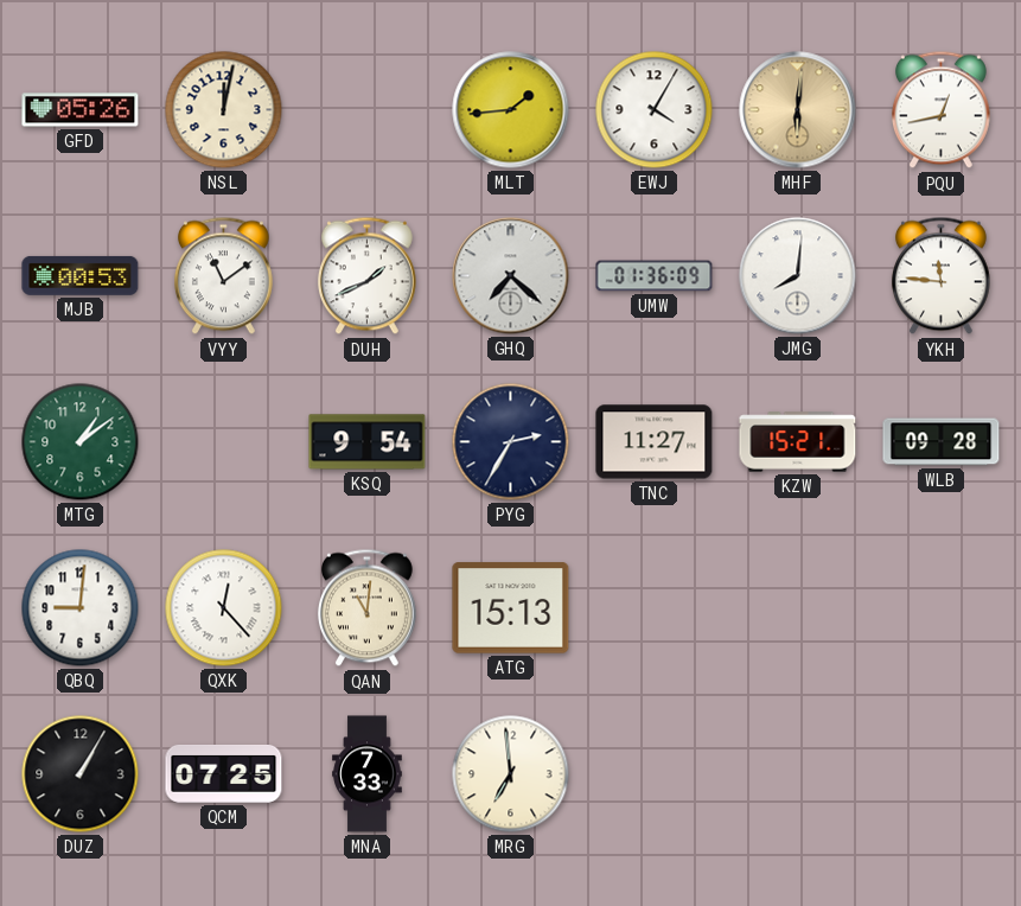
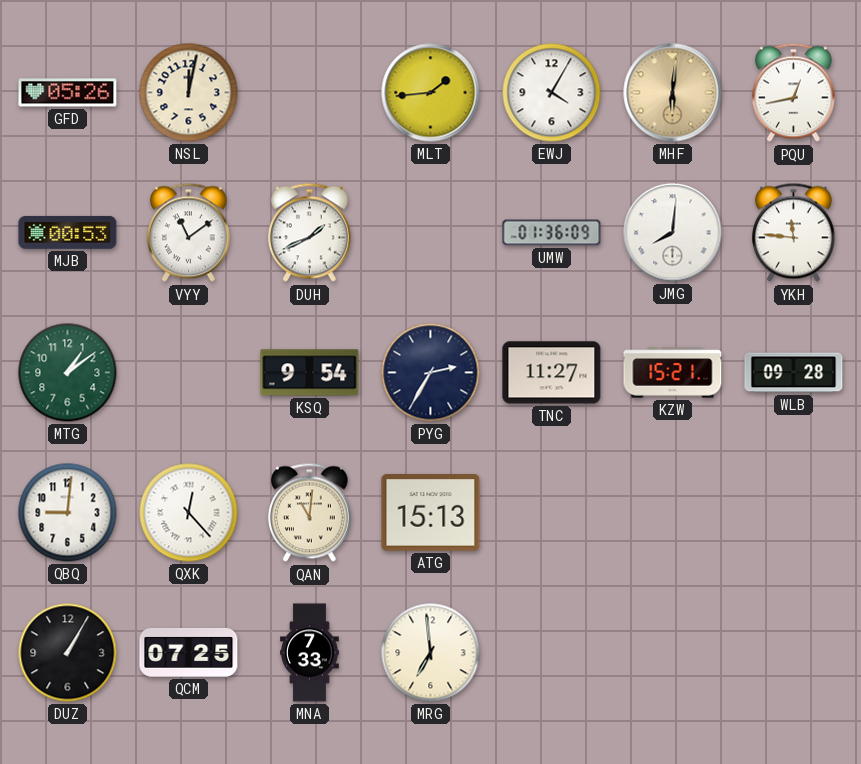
GHQ: 7:22 -> none (511, 276)
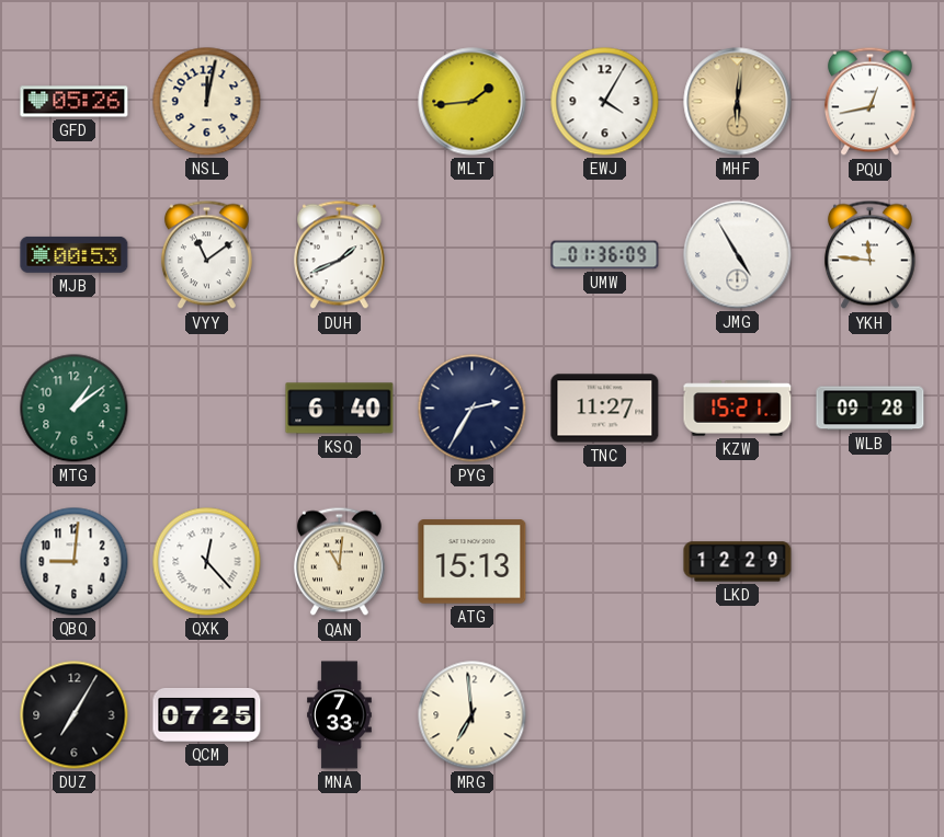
JMG: 8:01 -> 4:55 (738, 255)
KSQ: 9:54 -> 6:40 (340, 409)
LKD: none -> 12:29 (738, 562)
DUZ: 1:05 -> 7:05 (75, 715)
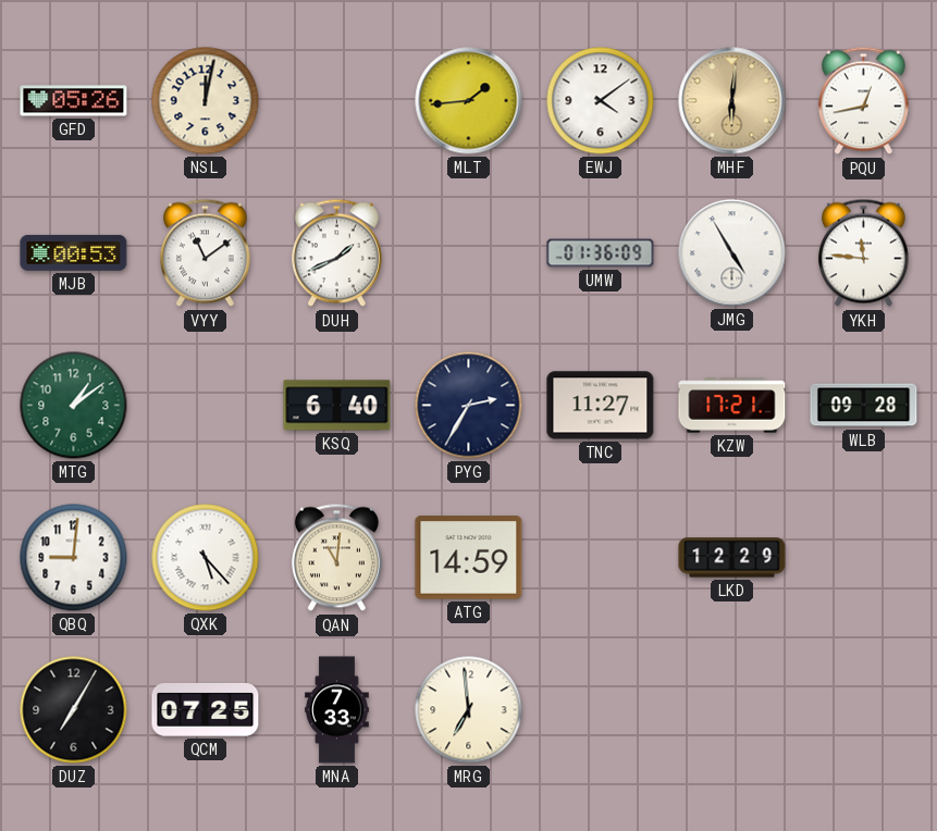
EWJ: 4:05 -> 4:09 (601, 101)
KZW: 15:21 -> 17:21 (732, 406)
QXK: 12:23 -> 5:23 (206, 558)
ATG: 15:13 -> 14:59 (469, 558)
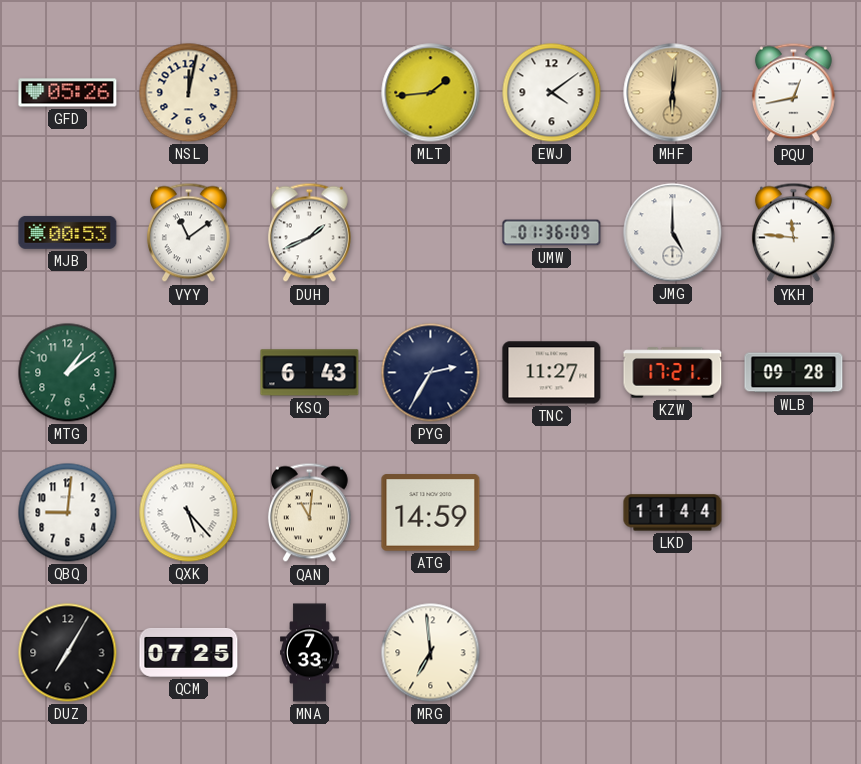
JMG: 4:55 -> 5:00 (673, 233)
KSQ: 6:40 -> 6:43 (310, 373)
LKD: 12:29 -> 11:44 (673, 513)
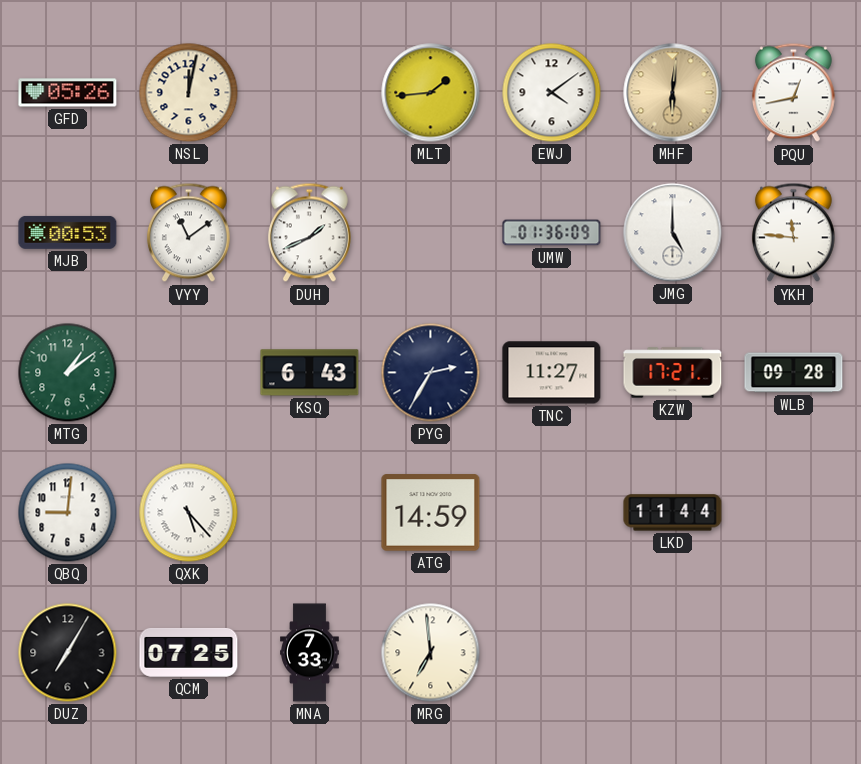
QAN: 11:01 -> none (309, 513)
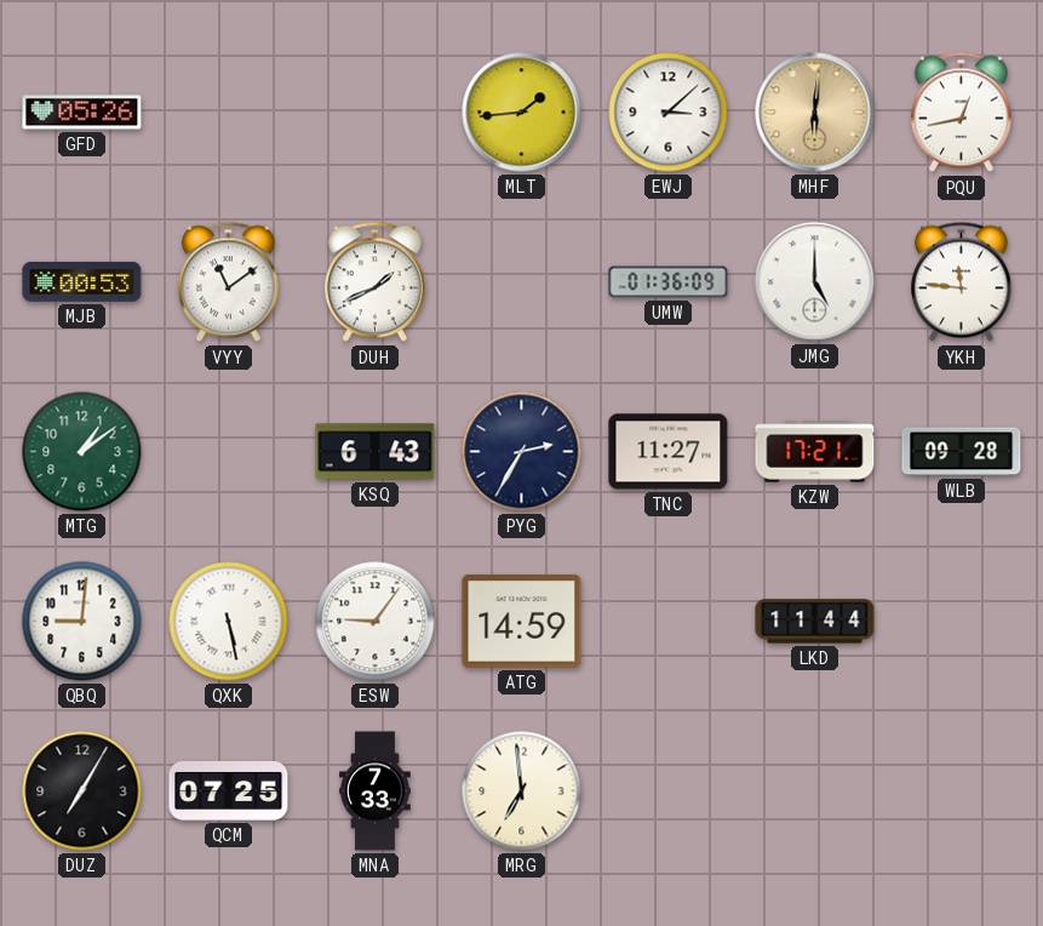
NSL: 12:02 -> none (189, 93)
EWJ: 4:09 -> 3:08 (669, 113)
QXK: 5:23 -> 5:28 (229, 622)
ESW: none -> 9:06 (376, 622)
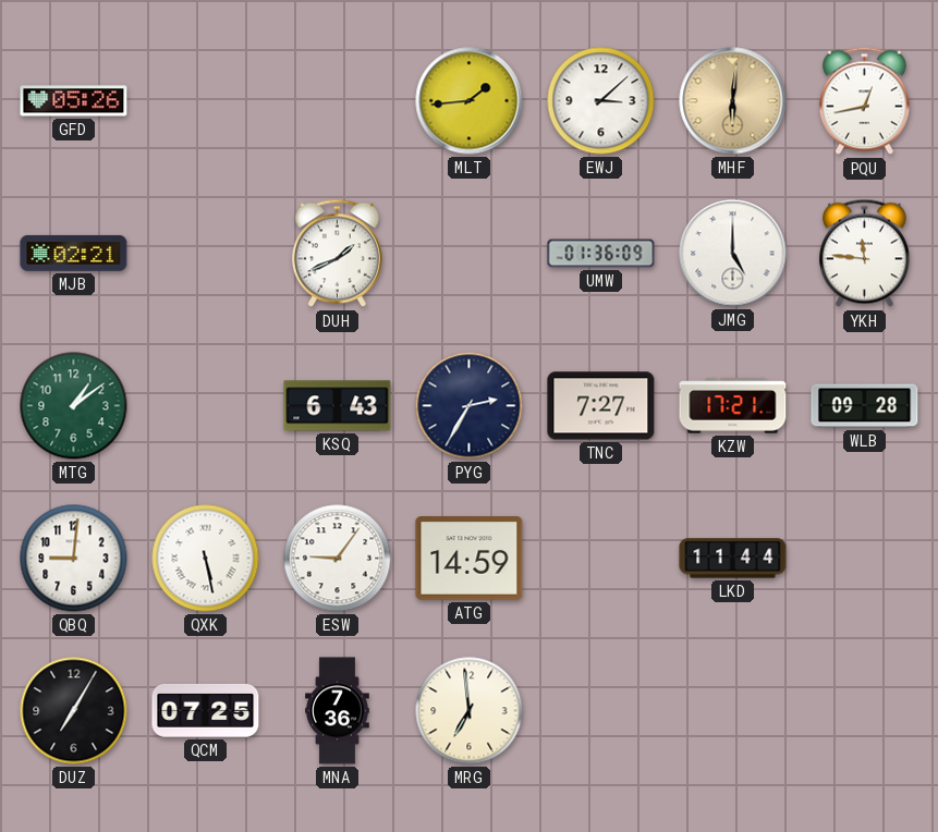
MJB: 00:53 -> 02:21 (74, 253)
VYY: 11:09 -> none (228, 282)
TNC: 11:27 -> 7:27 (601, 406)
MNA: 7:33 -> 7:36 (338, 711)
